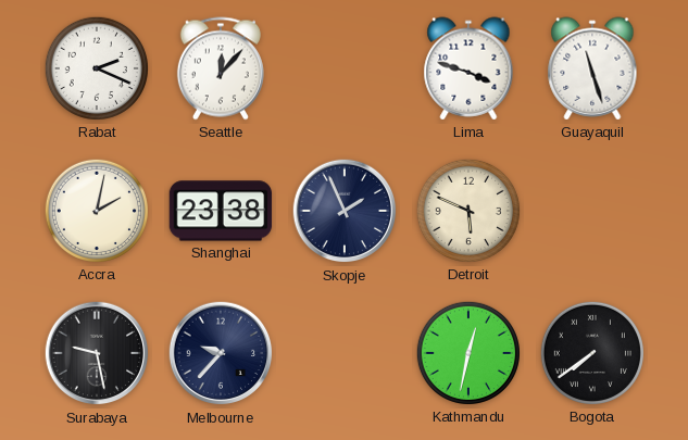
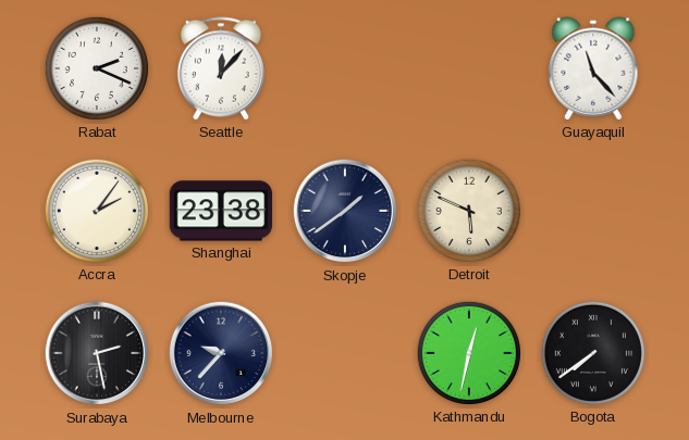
Lima: 3:48 -> none (468, 68)
Guayaquil: 11:27 -> 11:23 (593, 68)
Accra: 2:02 -> 2:06 (97, 211)
Skopje: 1:56 -> 1:39 (345, 211)
Surabaya: 9:28 -> 2:28 (97, 353)
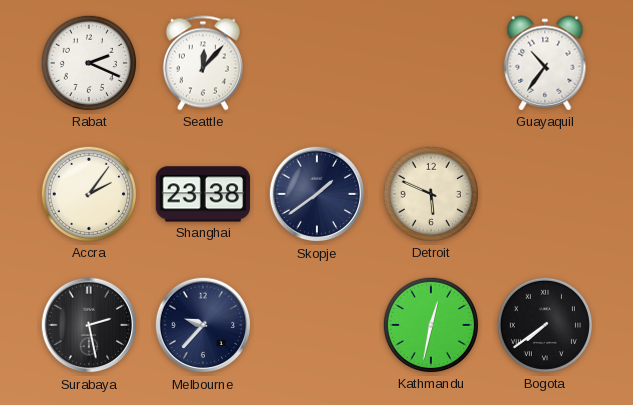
Guayaquil: 11:23 -> 10:36 (545, 63)
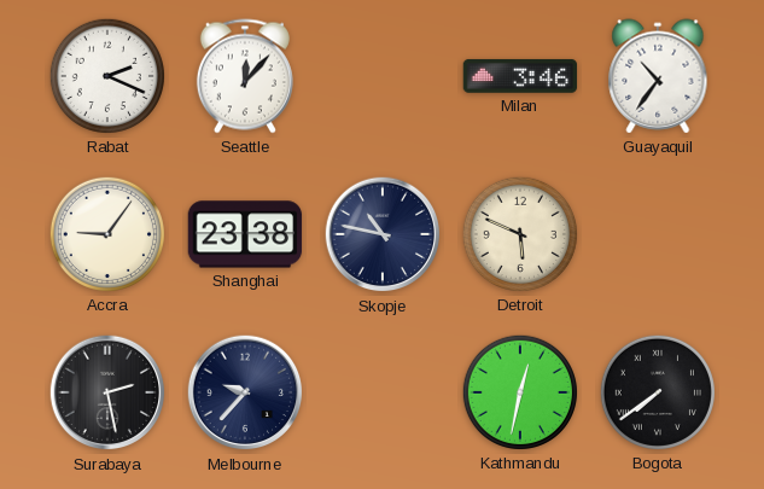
Milan: none -> 3:46 (520, 76)
Accra: 2:06 -> 9:06 (107, 234)
Skopje: 1:39 -> 10:47 (383, 234)
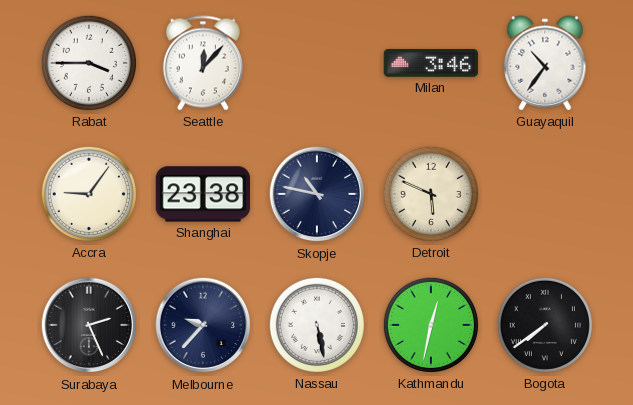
Rabat: 2:19 -> 3:45 (89, 63)
Surabaya: 2:28 -> 2:26 (89, 325)
Nassau: none -> 5:28 (317, 325)
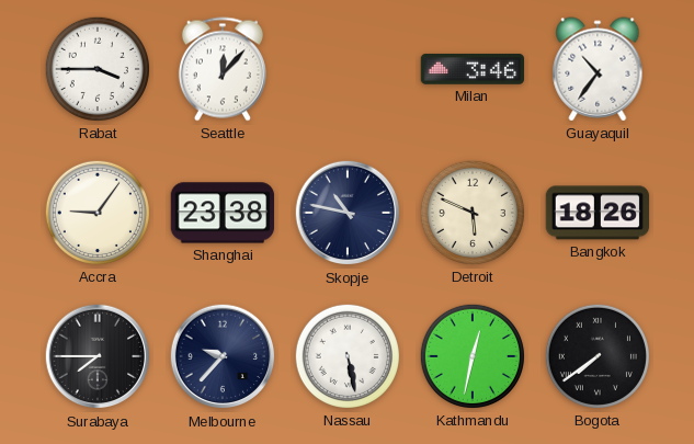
Bangkok: none -> 18:26 (598, 213)
Surabaya: 2:26 -> 7:45 (98, 356)
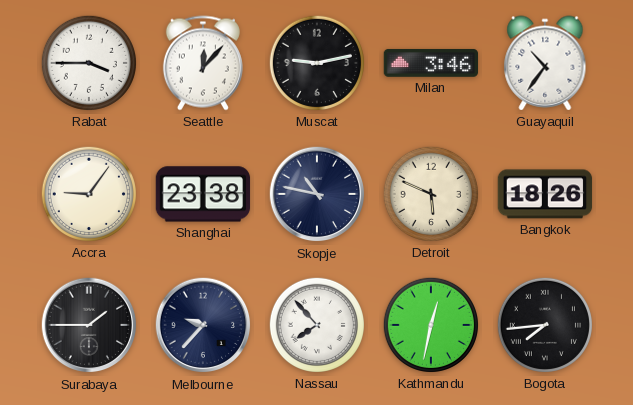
Muscat: none -> 9:13 (317, 63)
Surabaya: 7:45 -> 1:45 (89, 325)
Nassau: 5:28 -> 7:53 (317, 325)
Bogota: 7:39 -> 7:44 (545, 325)
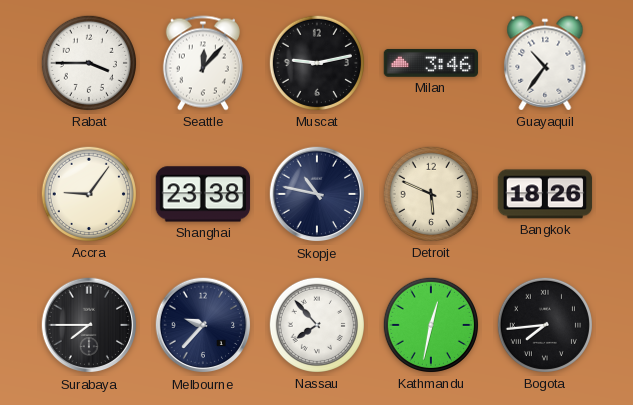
Surabaya: 1:45 -> 7:45 (89, 325)
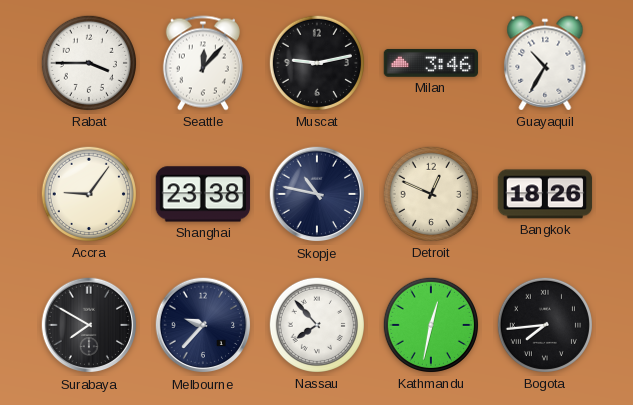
Guayaquil: 10:36 -> 10:35 (545, 63)
Detroit: 5:49 -> 12:49 (431, 194)
Surabaya: 7:45 -> 7:50 (89, 325)
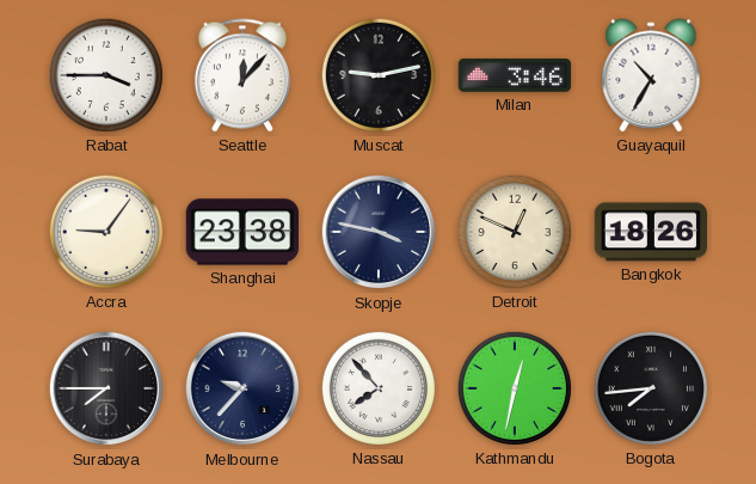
Skopje: 10:47 -> 3:47 (379, 232)
Surabaya: 7:50 -> 7:45 (106, 388)
